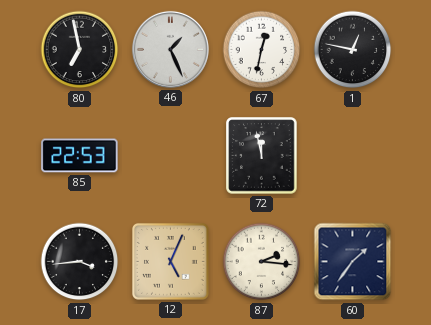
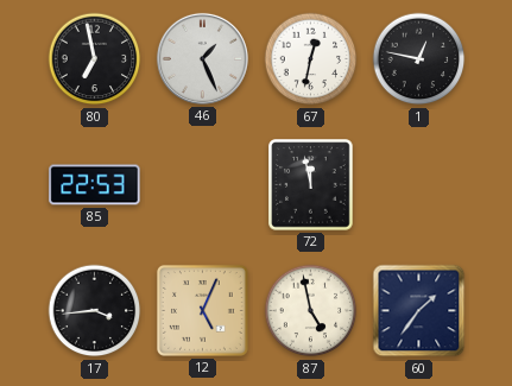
87: 2:16 -> 4:58 (311, 311)
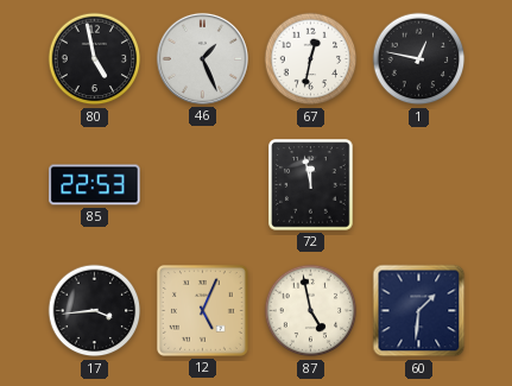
80: 6:58 -> 4:58 (95, 59)
60: 1:36 -> 1:31 (419, 311)
